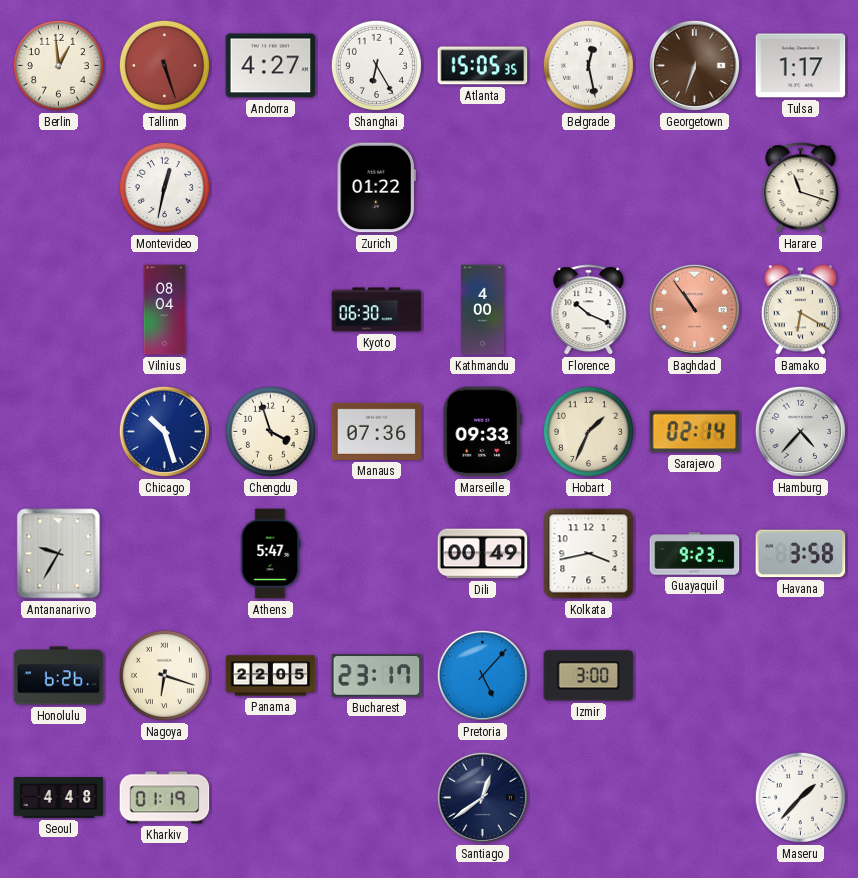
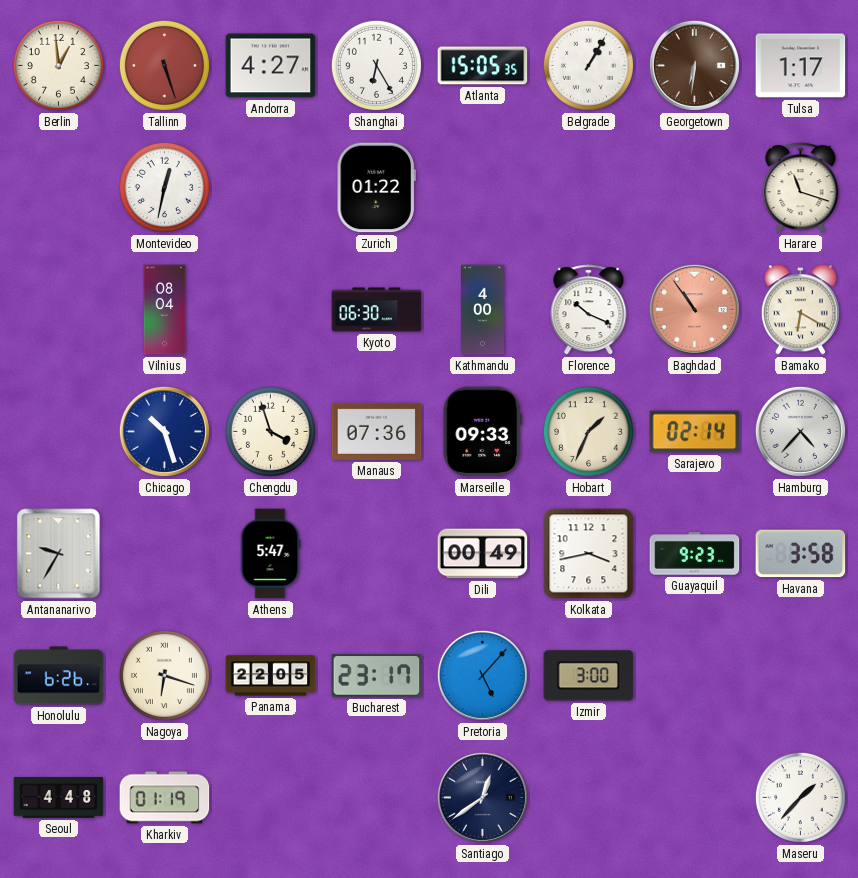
Belgrade: 12:28 -> 1:05 (588, 65)
Georgetown: 6:33 -> 6:31 (694, 65)
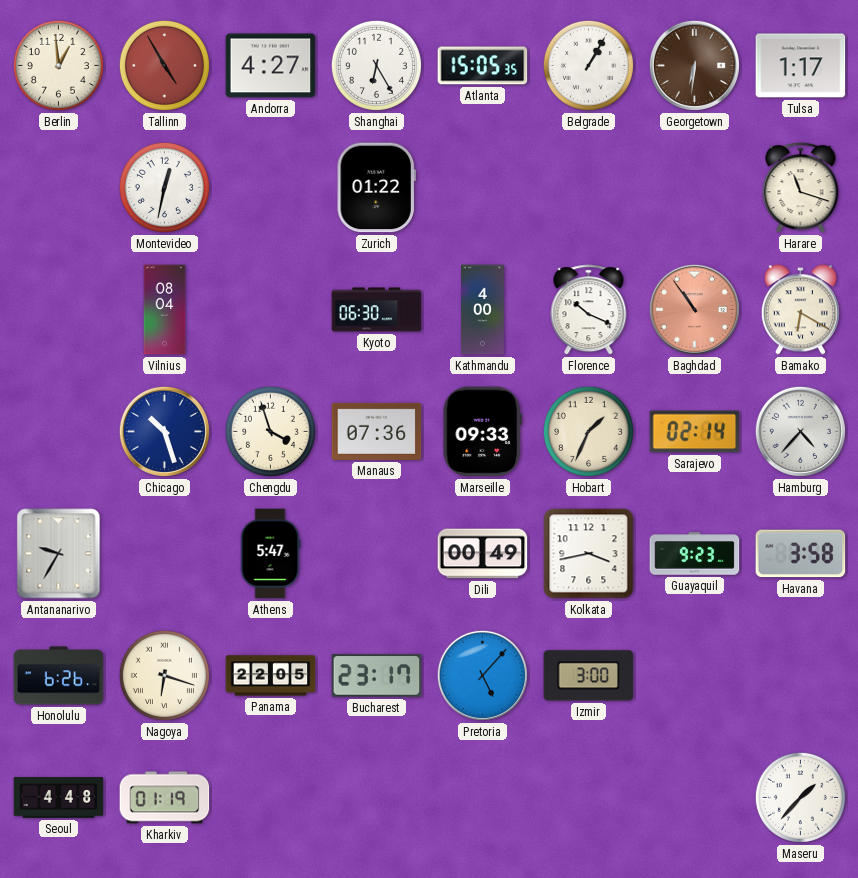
Tallinn: 5:27 -> 4:55 (164, 65)
Santiago: 12:39 -> none (482, 797)
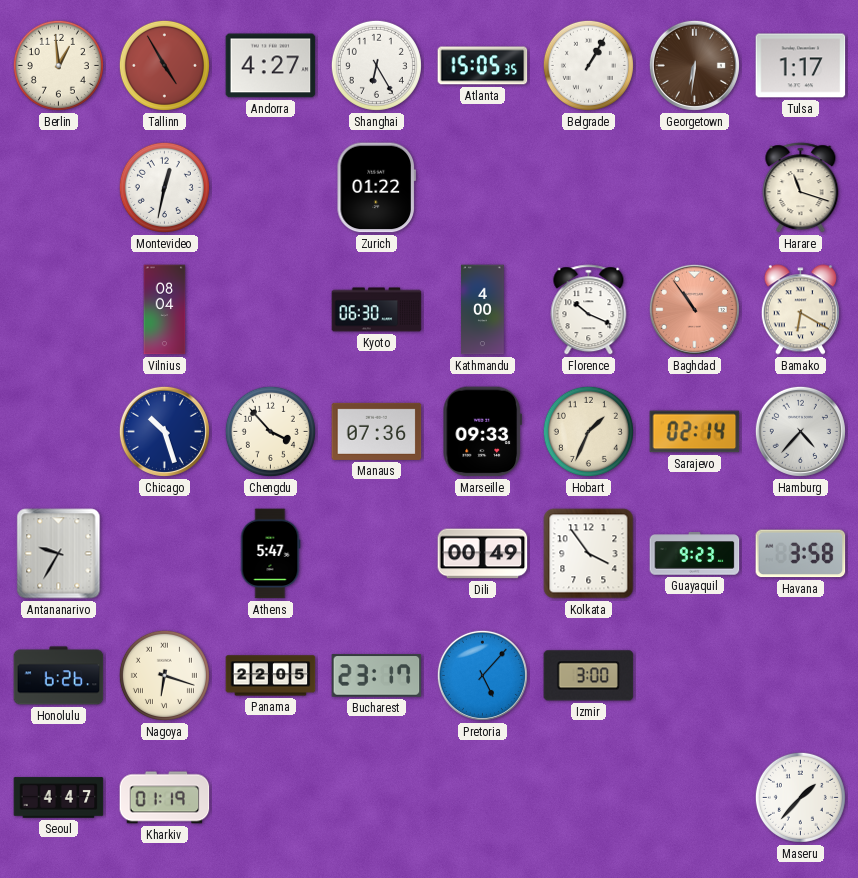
Chengdu: 3:57 -> 3:53 (270, 431)
Kolkata: 3:43 -> 3:54 (589, 554)
Seoul: 4:48 -> 4:47 (59, 798)
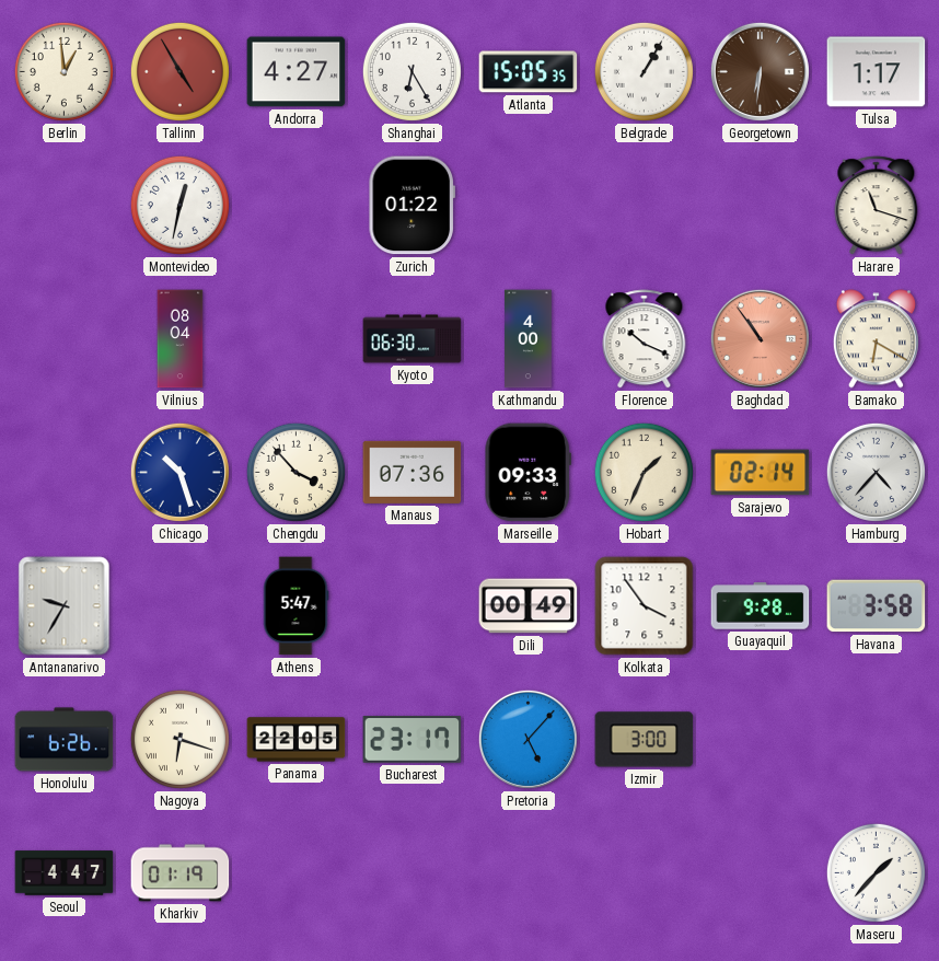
Guayaquil: 9:23 -> 9:28 (761, 606)
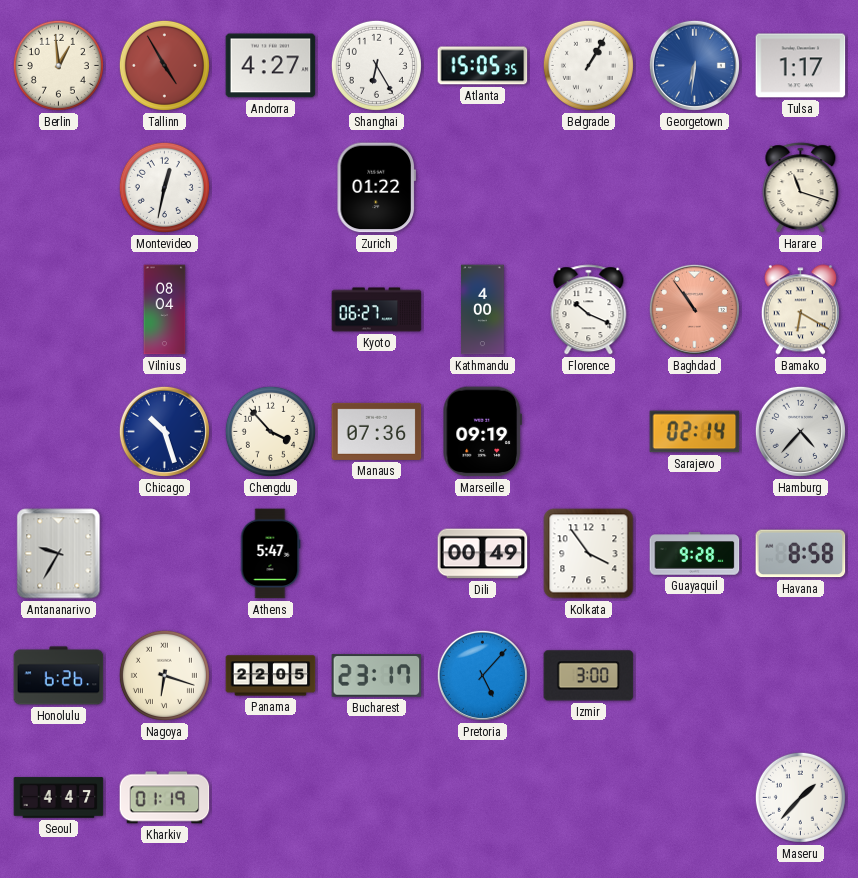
Georgetown dial: brown -> blue (694, 65)
Kyoto: 06:30 -> 06:27 (377, 310)
Marseille: 09:33 -> 09:19 (482, 432)
Hobart: 1:34 -> none (644, 472)
Havana: 3:58 -> 8:58 (801, 554)
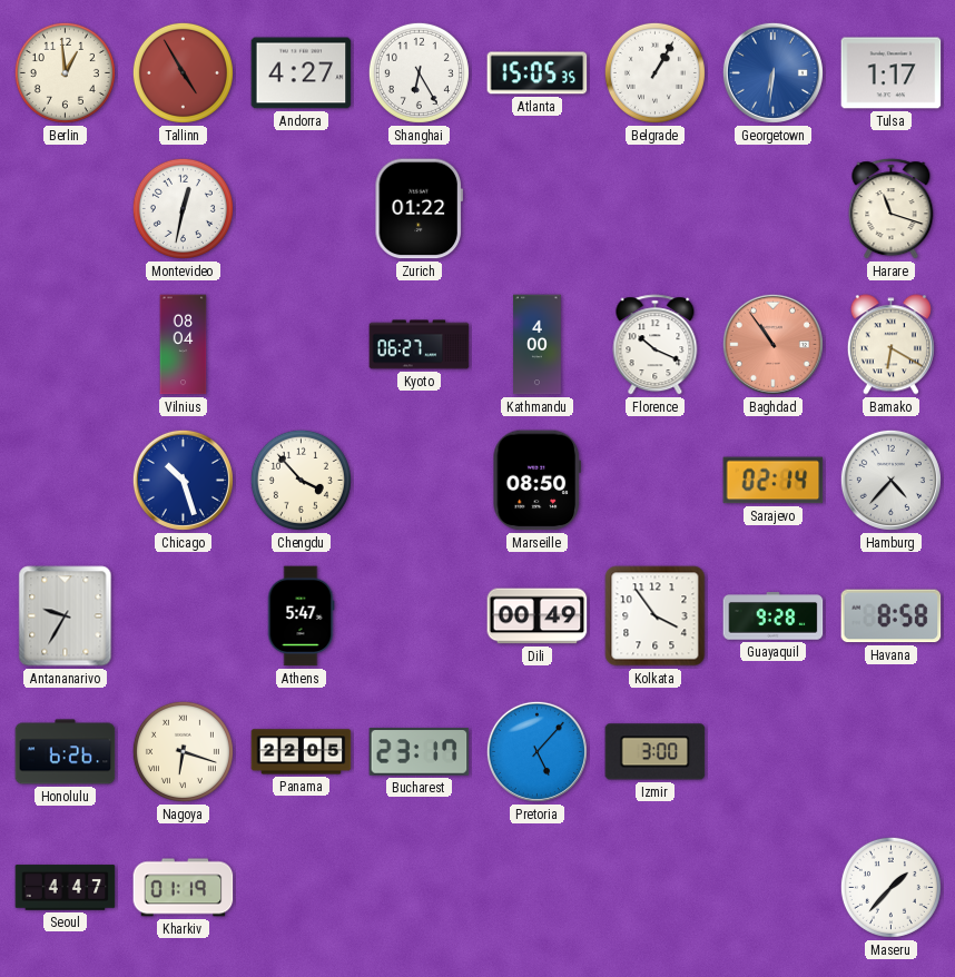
Manaus: 07:36 -> none (377, 431)
Marseille: 09:19 -> 08:50 (536, 481)
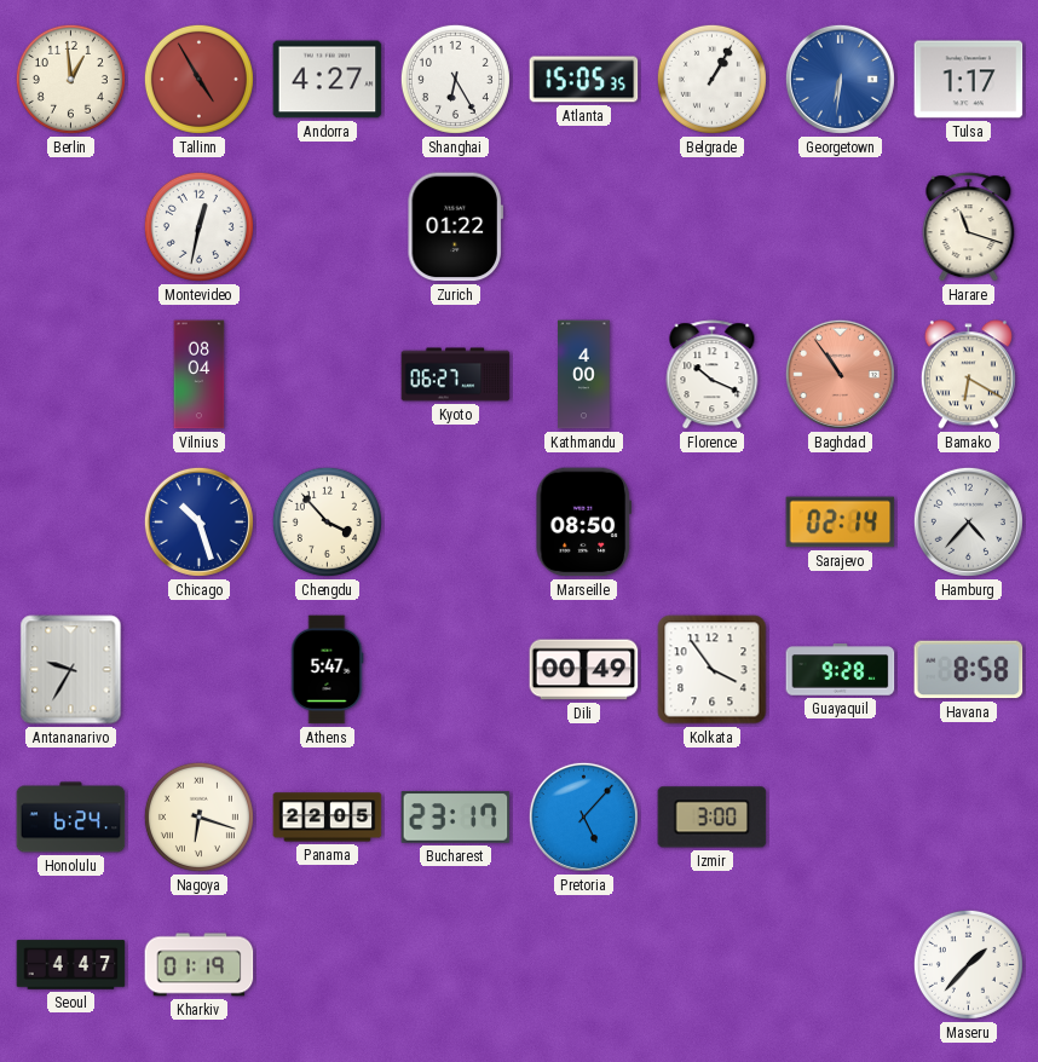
Honolulu: 6:26 -> 6:24 (71, 818)
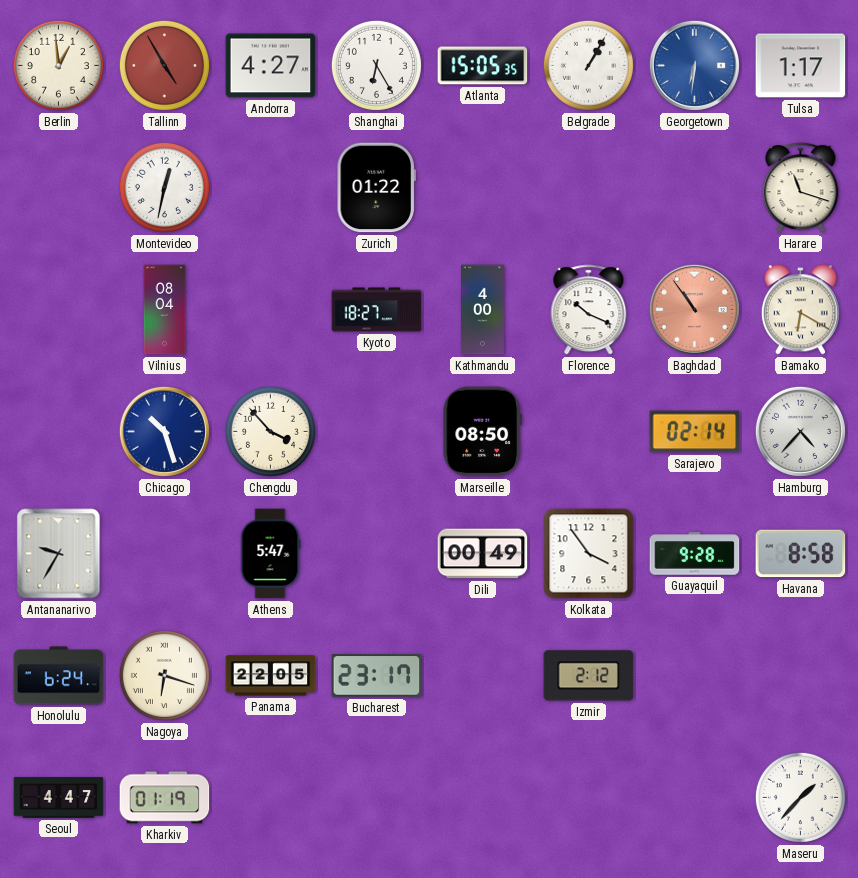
Kyoto: 06:27 -> 18:27 (377, 310)
Pretoria: 5:07 -> none (583, 816)
Izmir: 3:00 -> 2:12 (589, 676)
